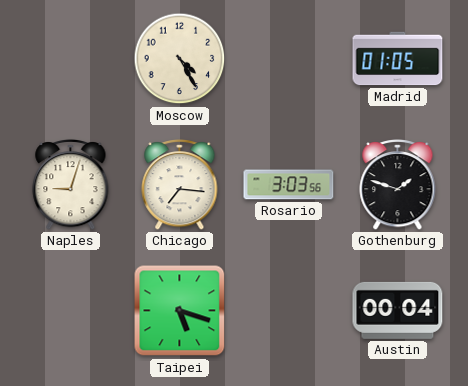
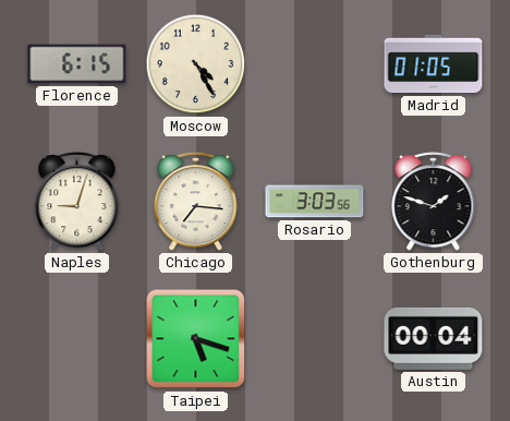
Florence: none -> 6:15 (77, 64)
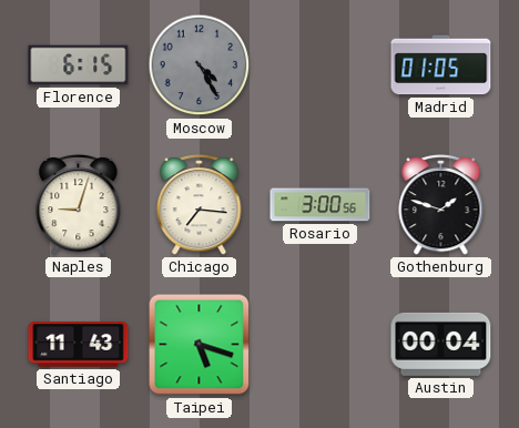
Moscow dial: cream -> grey (200, 65)
Rosario: 3:03 -> 3:00 (320, 205)
Santiago: none -> 11:43 (79, 345)
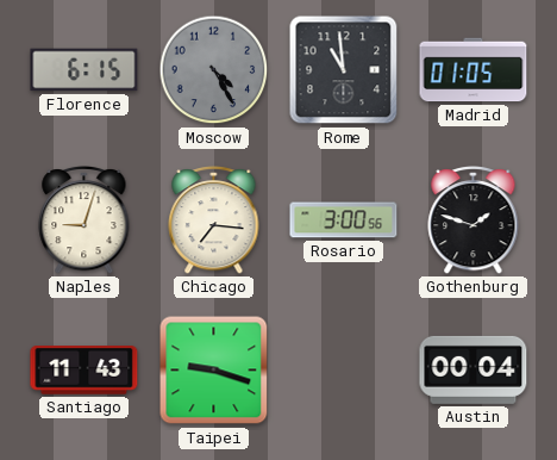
Rome: none -> 10:59 (344, 70)
Taipei: 5:18 -> 9:18 (214, 371)
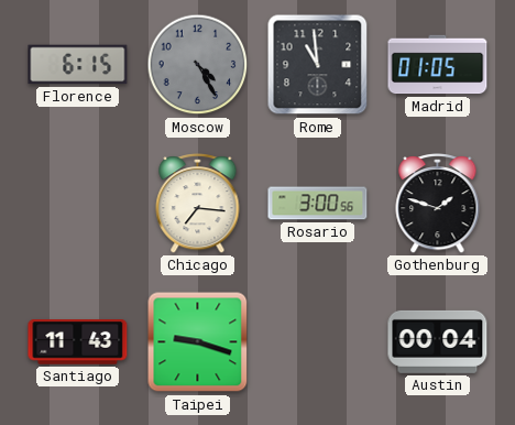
Naples: 9:03 -> none (85, 219)
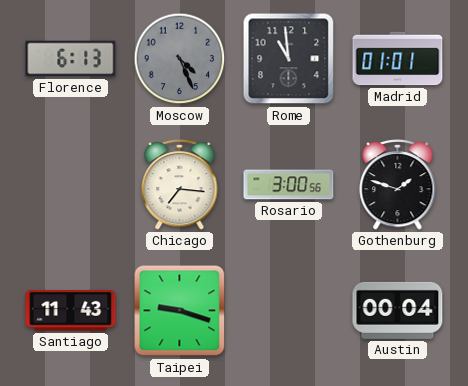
Florence: 6:15 -> 6:13 (71, 59)
Moscow: 4:25 -> 4:26 (180, 59)
Madrid: 01:05 -> 01:01 (398, 59)
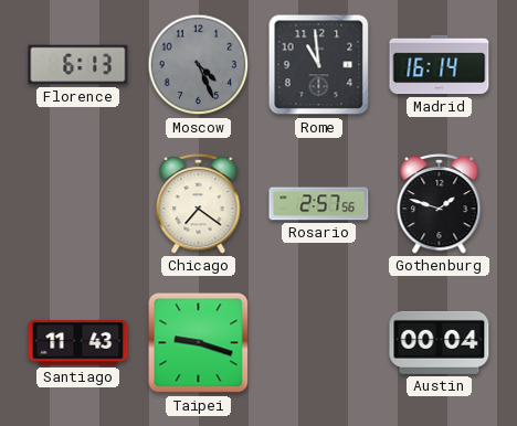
Madrid: 01:01 -> 16:14 (440, 65)
Chicago: 7:16 -> 7:21 (199, 203)
Rosario: 3:00 -> 2:57 (319, 204)
